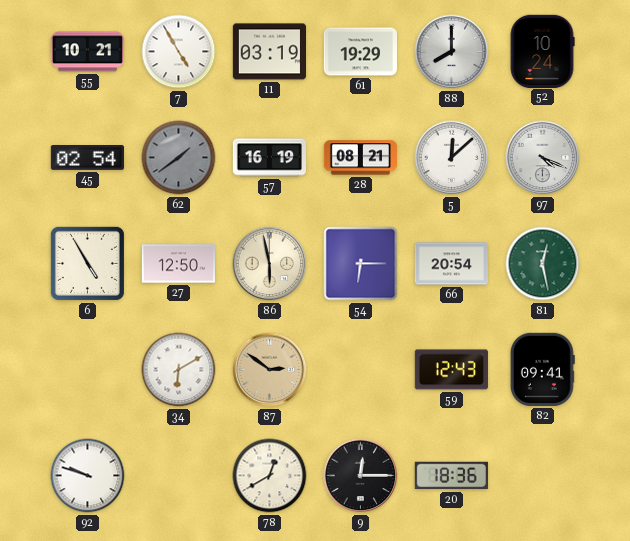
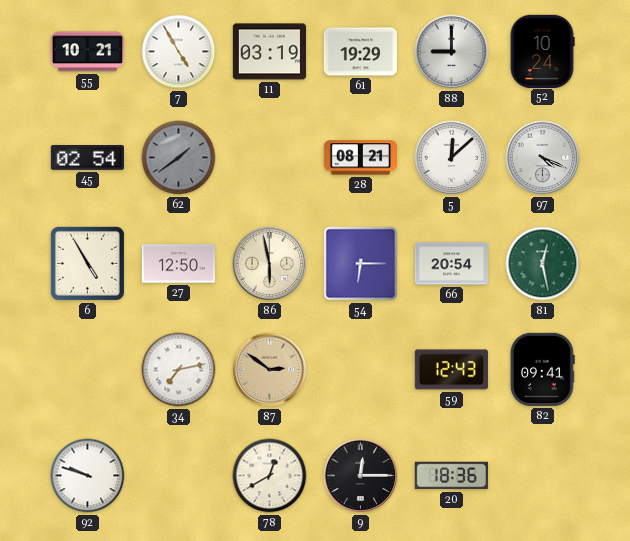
88: 8:00 -> 9:00 (452, 52)
57: 16:19 -> none (269, 158)
34: 6:10 -> 7:13 (179, 370)
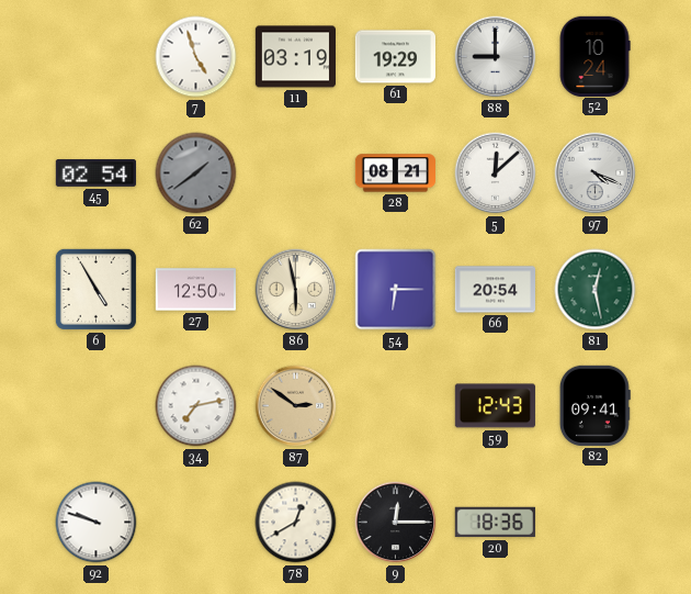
55: 10:21 -> none (87, 52)
7: 4:55 -> 4:57 (196, 57)
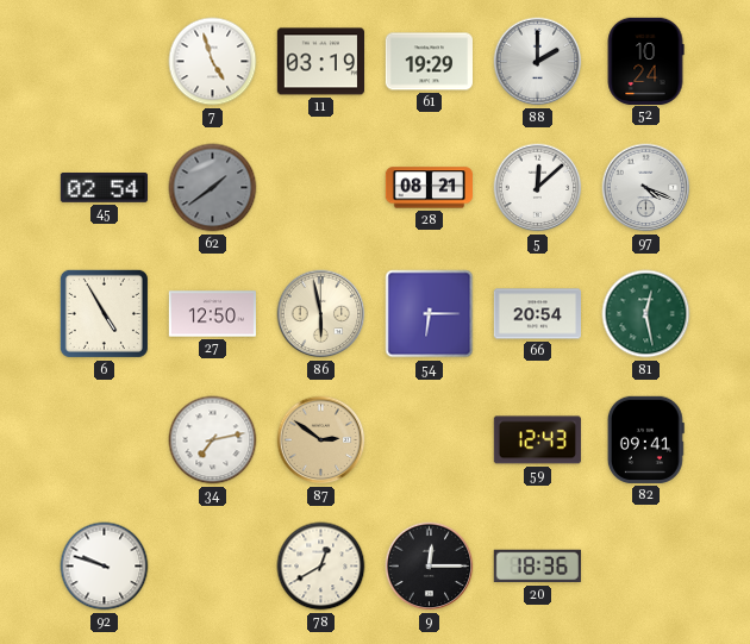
88: 9:00 -> 2:00 (538, 62)
